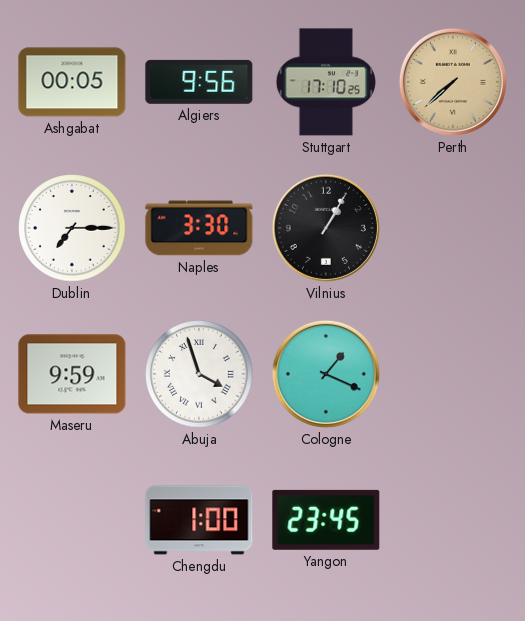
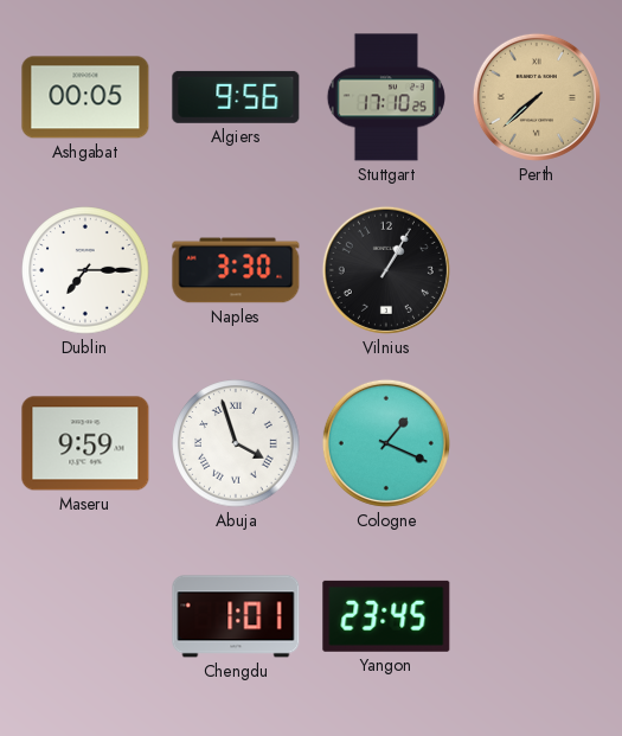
Chengdu: 1:00 -> 1:01 (236, 616)
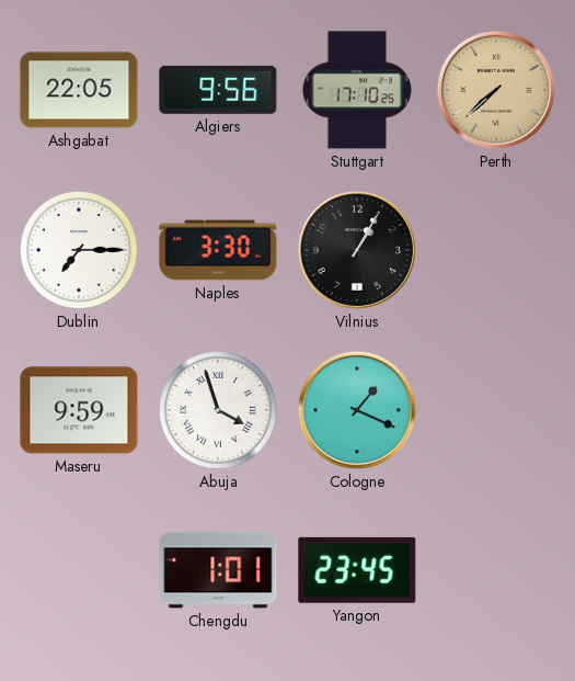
Ashgabat: 00:05 -> 22:05 (79, 90)
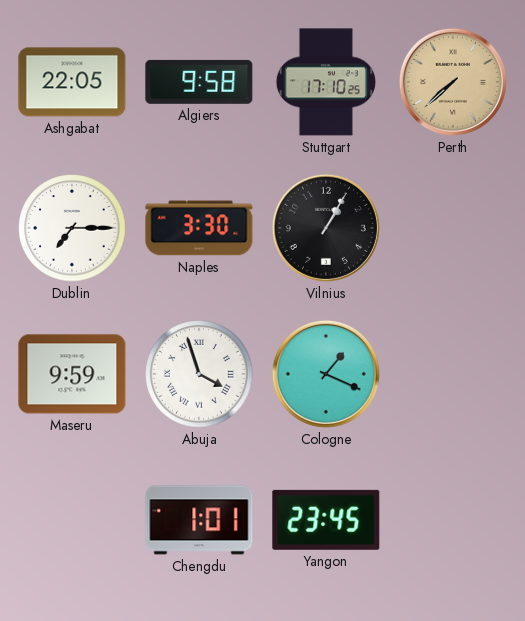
Algiers: 9:56 -> 9:58 (199, 82)
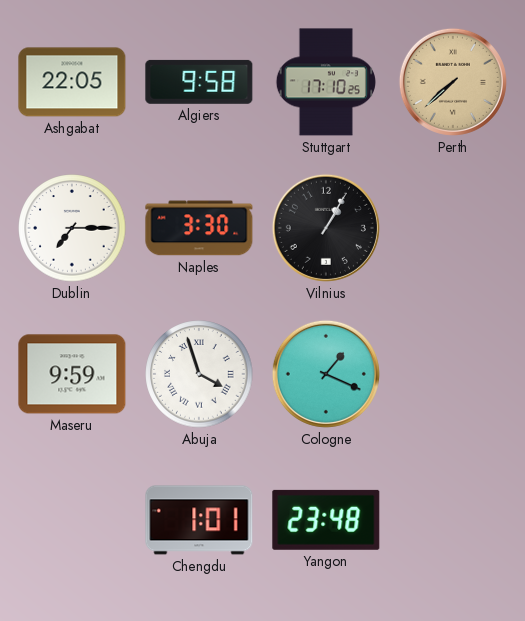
Yangon: 23:45 -> 23:48 (326, 520)
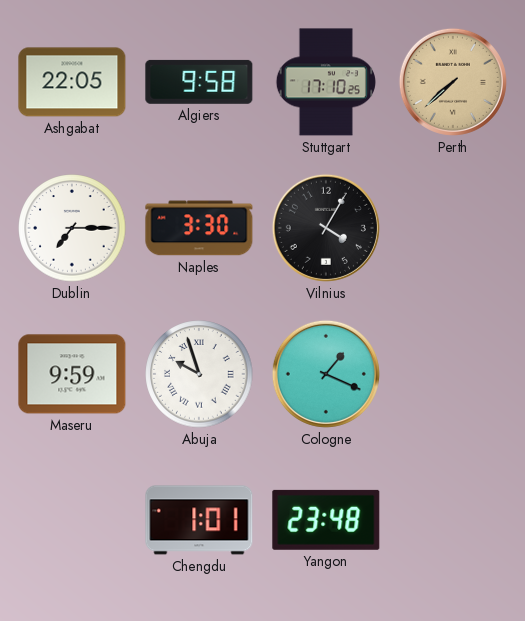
Vilnius: 1:05 -> 4:05 (326, 228)
Abuja: 3:57 -> 9:57 (199, 374)
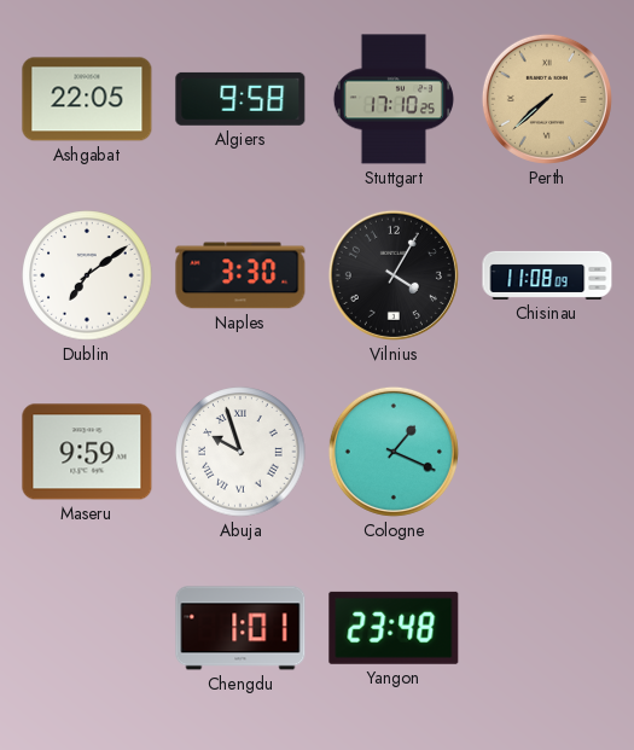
Dublin: 7:15 -> 7:09 (87, 275)
Chisinau: none -> 11:08 (547, 275)
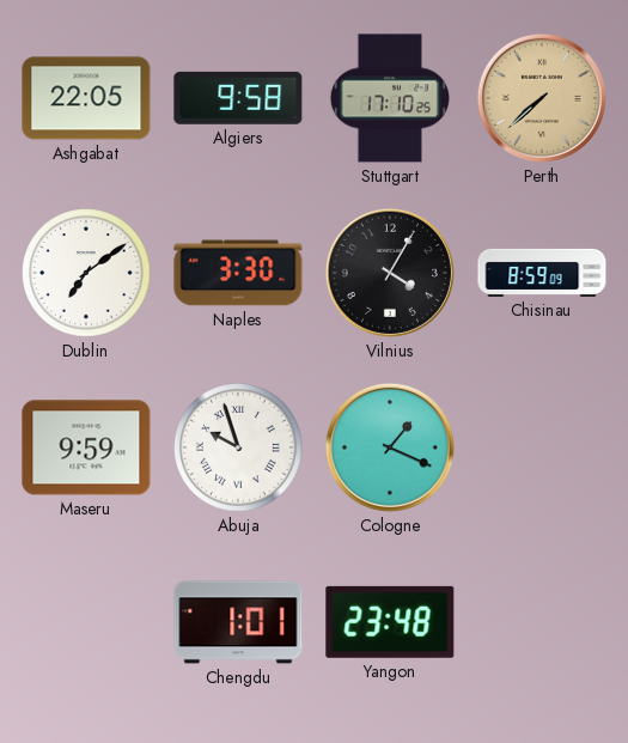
Chisinau: 11:08 -> 8:59 (542, 273)
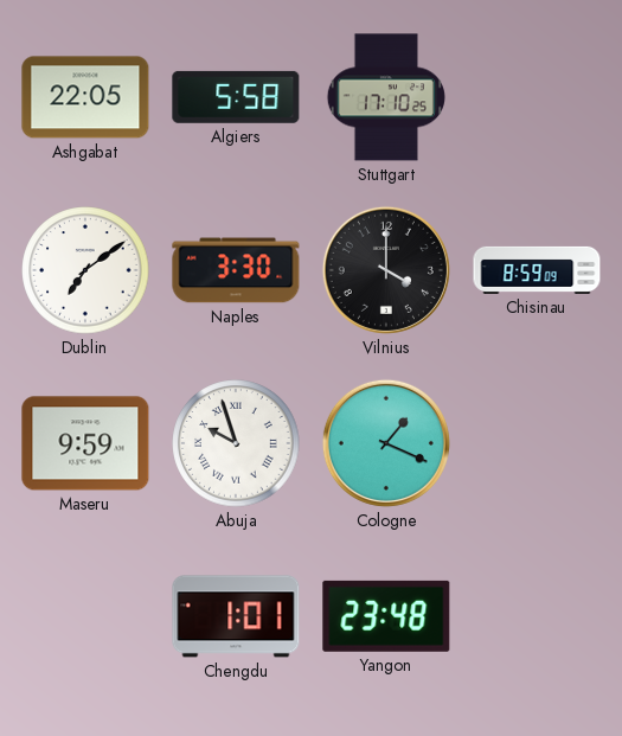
Algiers: 9:58 -> 5:58 (236, 97)
Perth: 7:38 -> none (542, 98)
Vilnius: 4:05 -> 4:00 (386, 270)
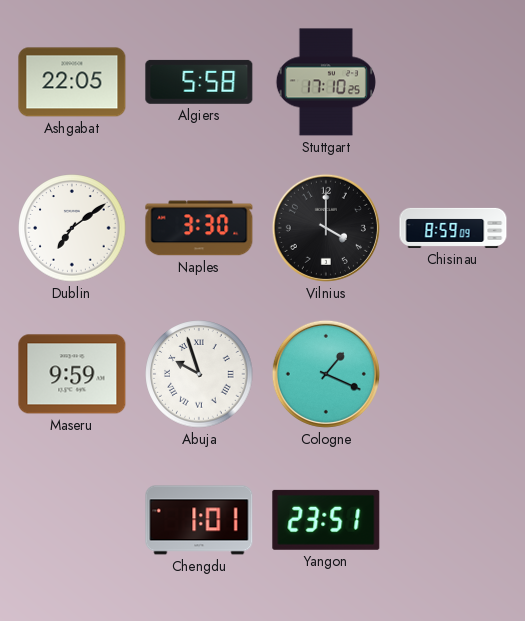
Yangon: 23:48 -> 23:51 (326, 520)
